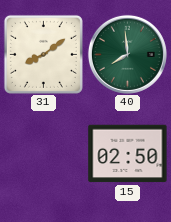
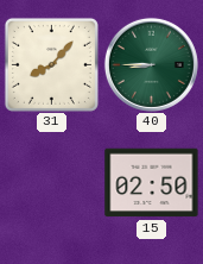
31: 8:09 -> 8:07 (51, 64)
40: 7:59 -> 8:45 (151, 64)
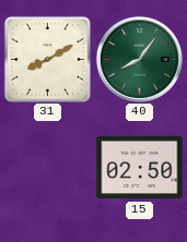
31: 8:07 -> 8:10 (47, 59)
40: 8:45 -> 8:06 (139, 59)
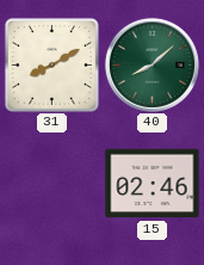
40: 8:06 -> 8:08 (152, 64)
15: 02:50 -> 02:46 (153, 184)
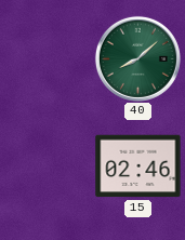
31: 8:10 -> none (51, 64)
